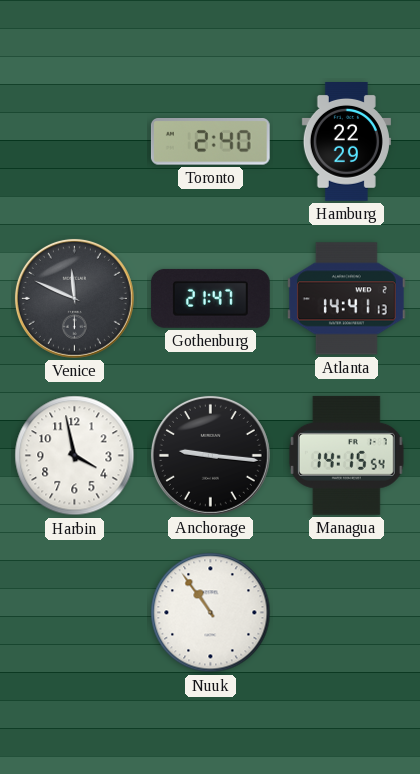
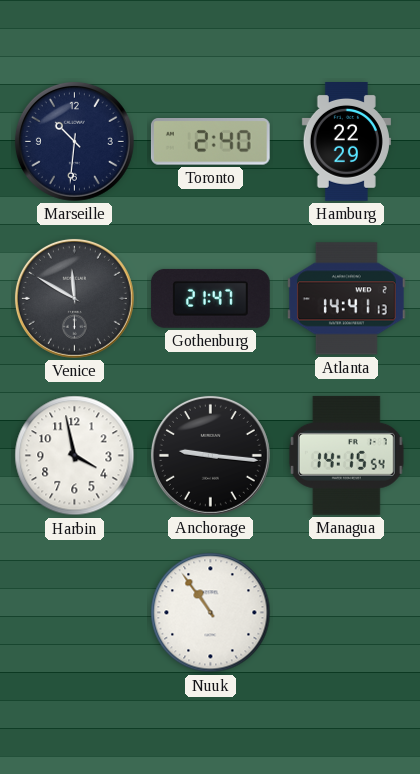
Marseille: none -> 10:31 (74, 141)
Venice: 11:49 -> 11:50 (74, 298)
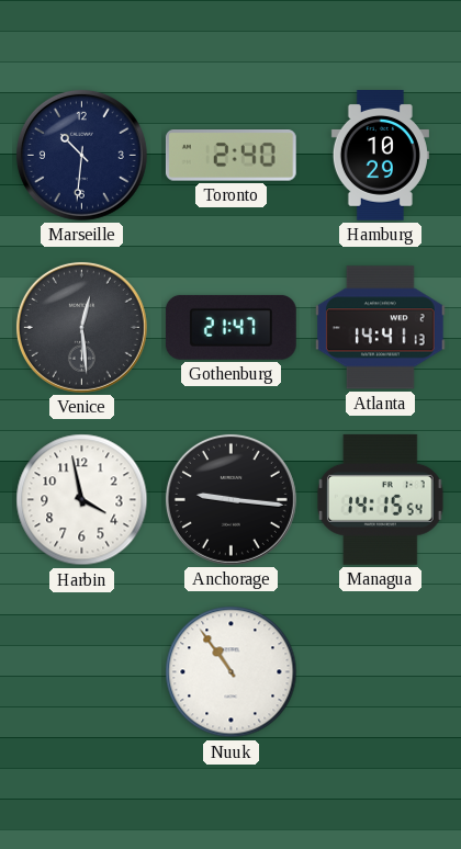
Hamburg: 22:29 -> 10:29 (380, 156)
Venice: 11:50 -> 12:29 (81, 327)
